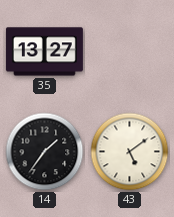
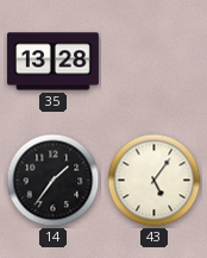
35: 13:27 -> 13:28 (52, 62)
43: 5:09 -> 5:06 (155, 181)
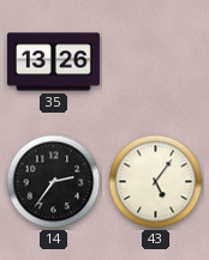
35: 13:28 -> 13:26 (53, 62)
14: 1:36 -> 2:36 (54, 182)
